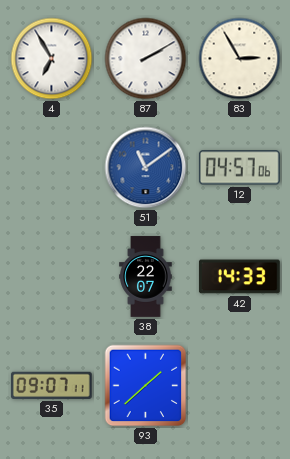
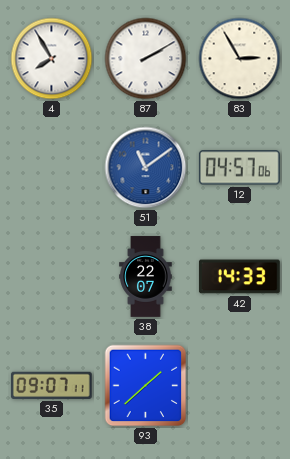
4: 6:55 -> 7:55 (52, 59)
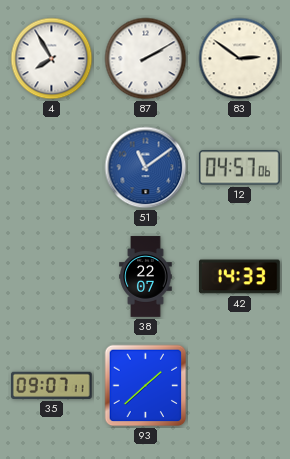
83: 2:55 -> 2:51 (240, 59)
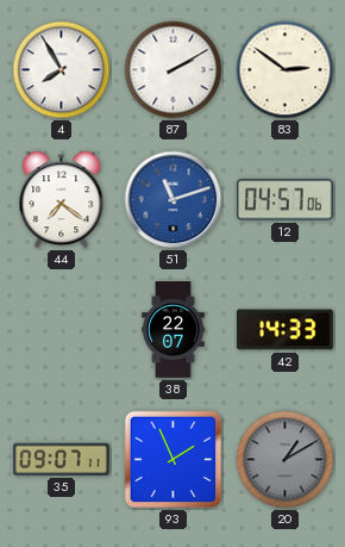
44: none -> 7:21 (62, 200)
51: 11:09 -> 11:12 (174, 200)
93: 1:38 -> 1:56 (174, 460)
20: none -> 1:10 (286, 460)
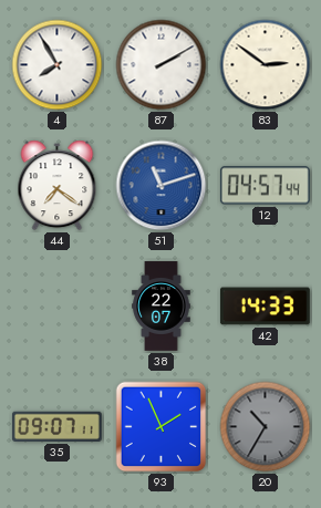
12: 04:57:06 -> 04:57:44 (265, 186)
20: 1:10 -> 10:35 (266, 427)
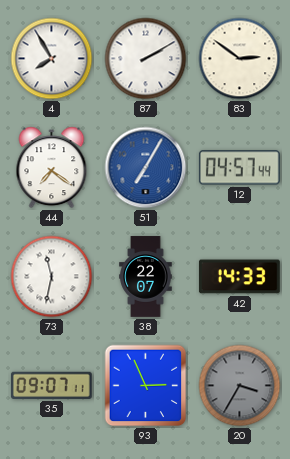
51: 11:12 -> 7:05 (146, 168)
73: none -> 11:32 (52, 277)
93: 1:56 -> 2:56 (146, 386)
20: 10:35 -> 3:35 (240, 386)
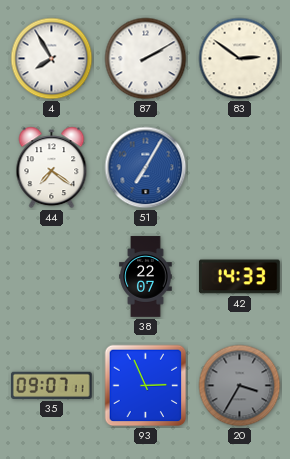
12: 04:57 -> none (239, 168)
73: 11:32 -> none (52, 277)
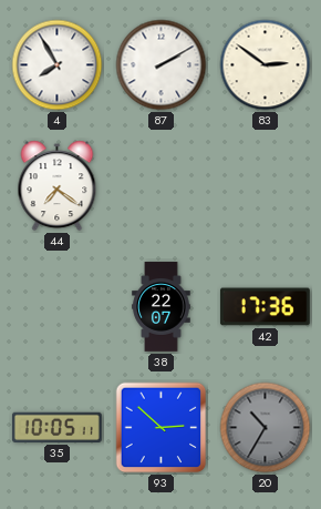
51: 7:05 -> none (146, 168)
42: 14:33 -> 17:36 (265, 307)
35: 09:07 -> 10:05 (56, 427)
93: 2:56 -> 2:52 (162, 428)
20: 3:35 -> 10:35 (266, 428)
